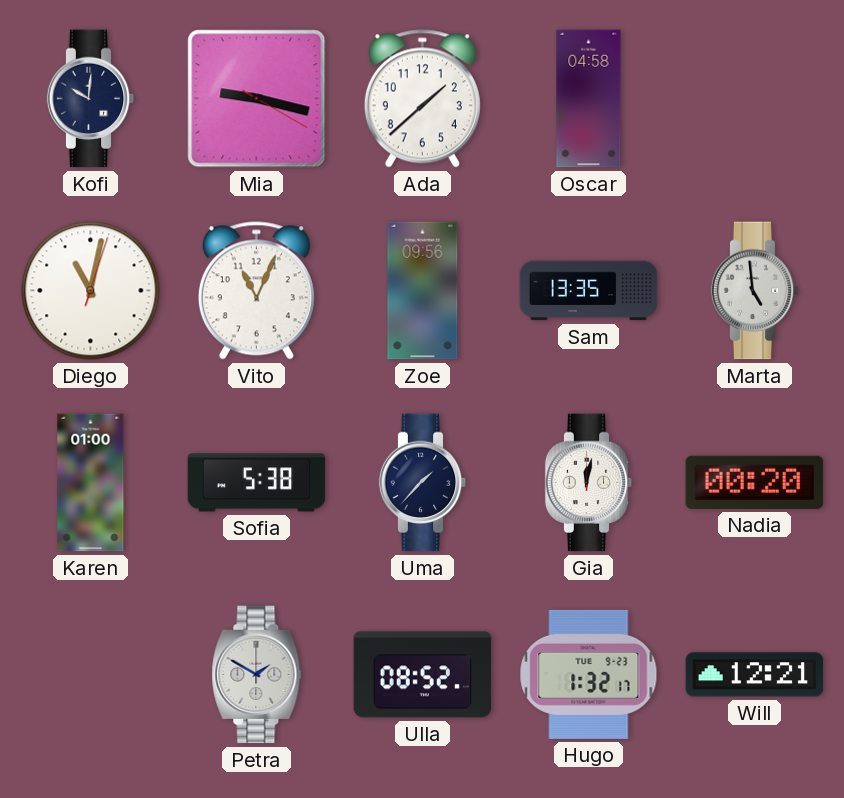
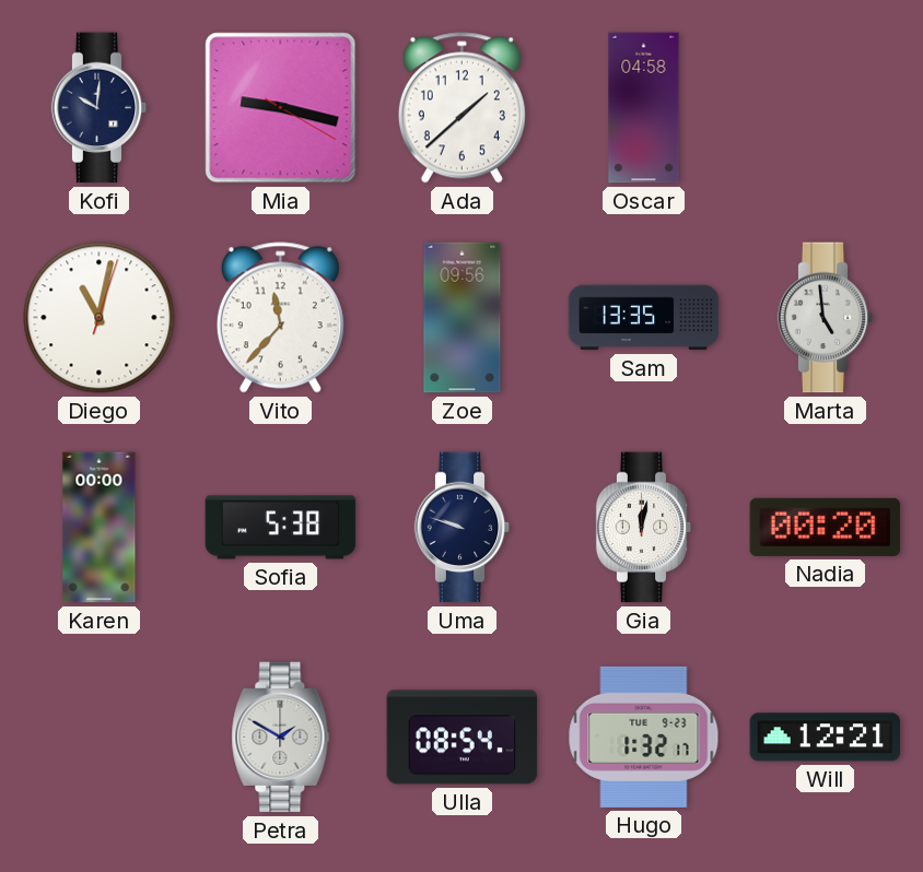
Vito: 11:04 -> 11:37 (280, 318)
Karen: 01:00 -> 00:00 (100, 528)
Uma: 1:37 -> 9:48 (463, 528)
Ulla: 08:52 -> 08:54 (463, 738)
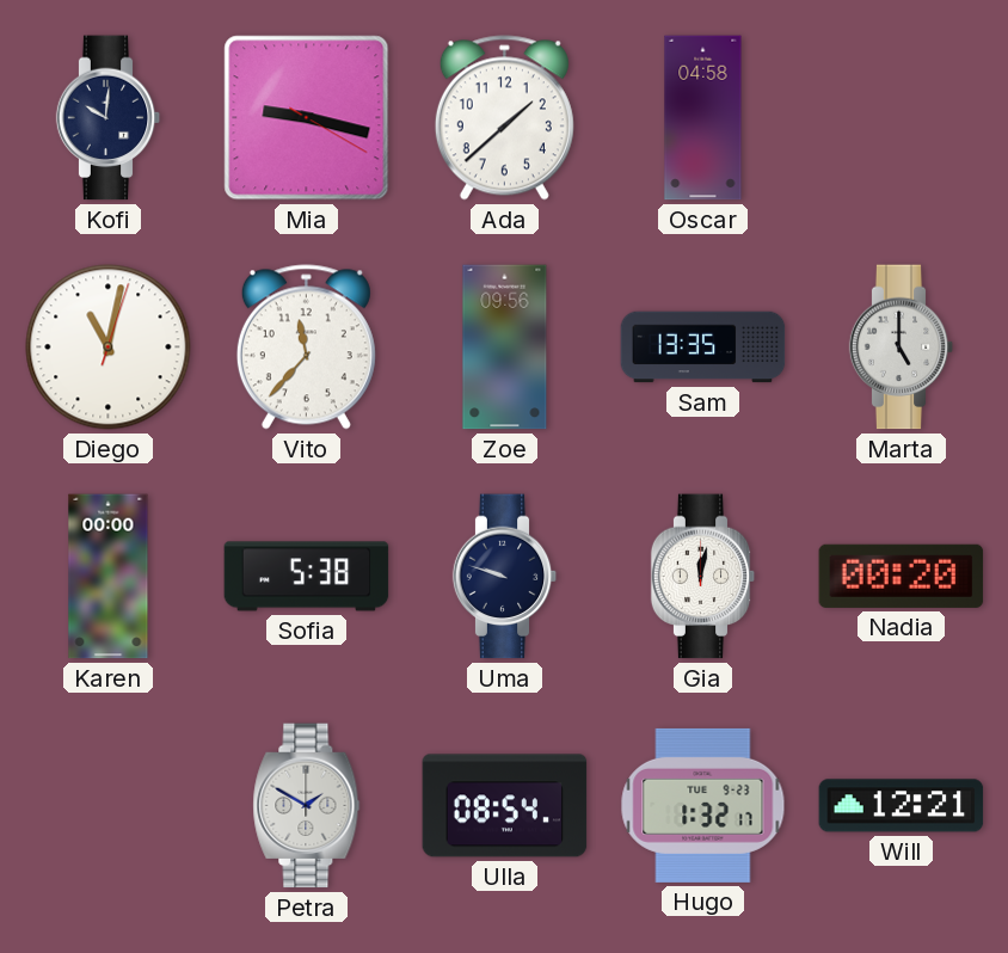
Marta: 4:59 -> 5:00 (902, 348)
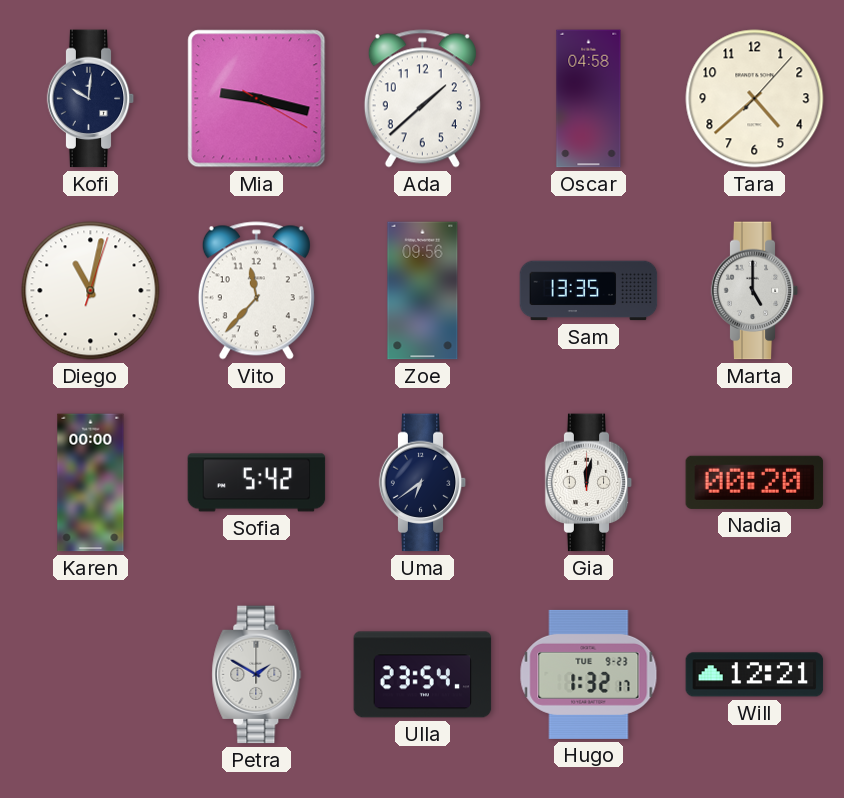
Tara: none -> 4:38 (755, 99)
Sofia: 5:38 -> 5:42 (257, 483)
Uma: 9:48 -> 6:39 (423, 483)
Ulla: 08:54 -> 23:54 (423, 675)
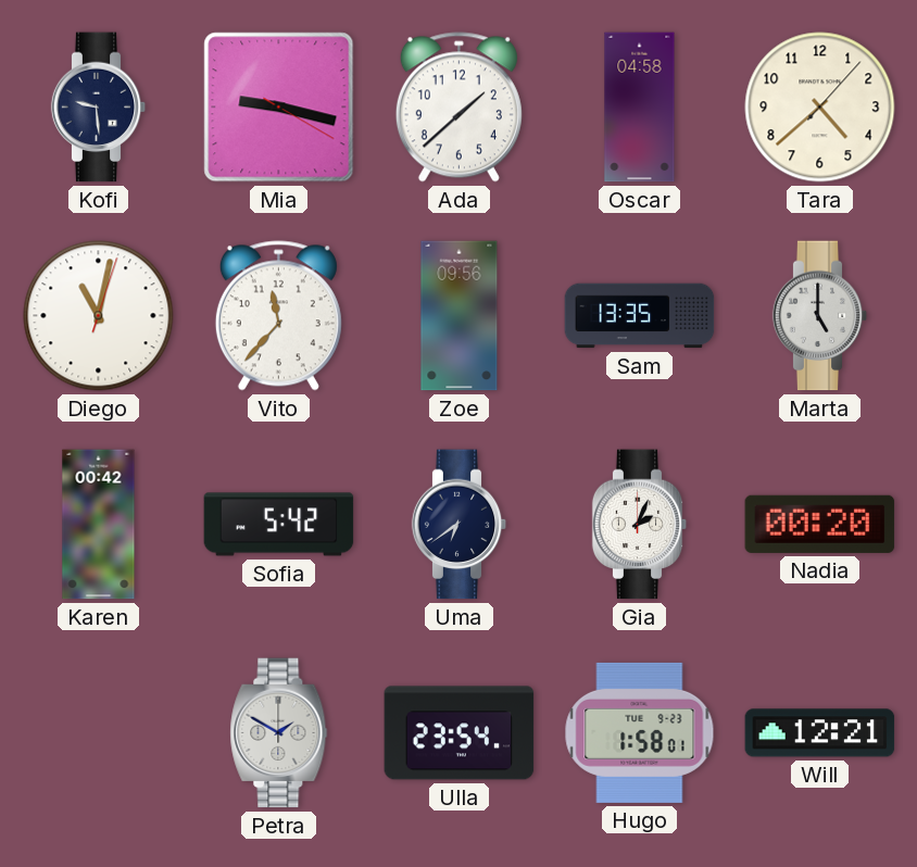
Kofi: 10:01 -> 9:29 (99, 108)
Karen: 00:00 -> 00:42 (99, 525)
Gia: 12:02 -> 2:04 (640, 525)
Hugo: 1:32 -> 1:58 (640, 732)
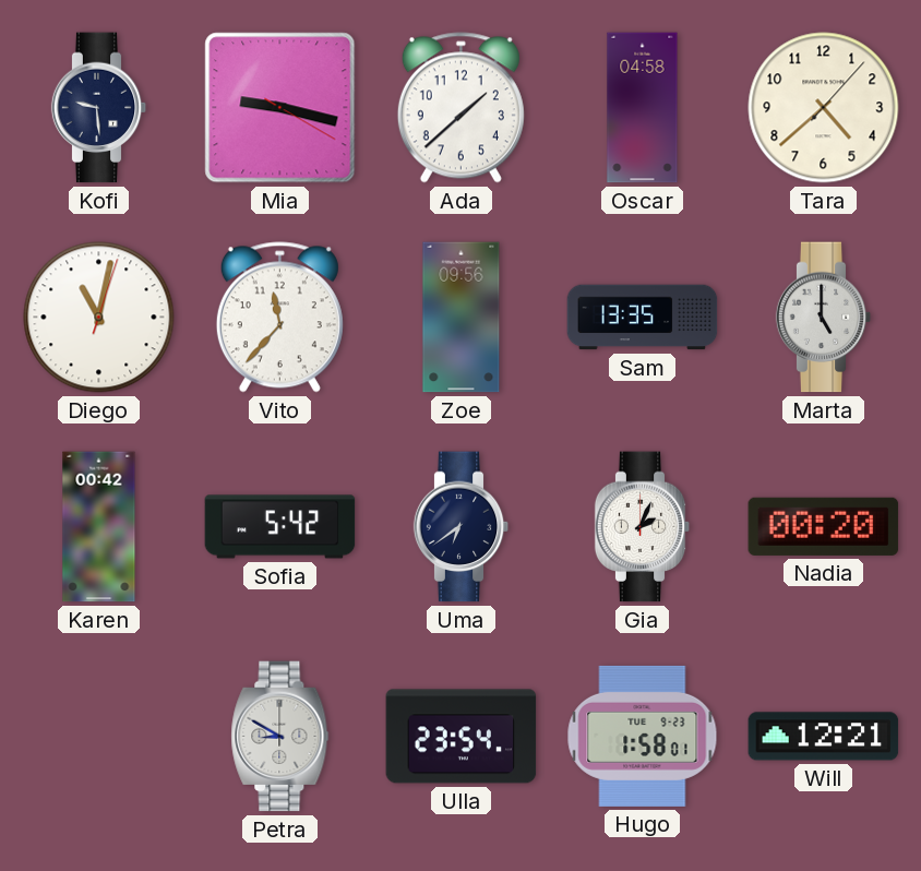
Petra: 1:50 -> 8:50 (280, 737)
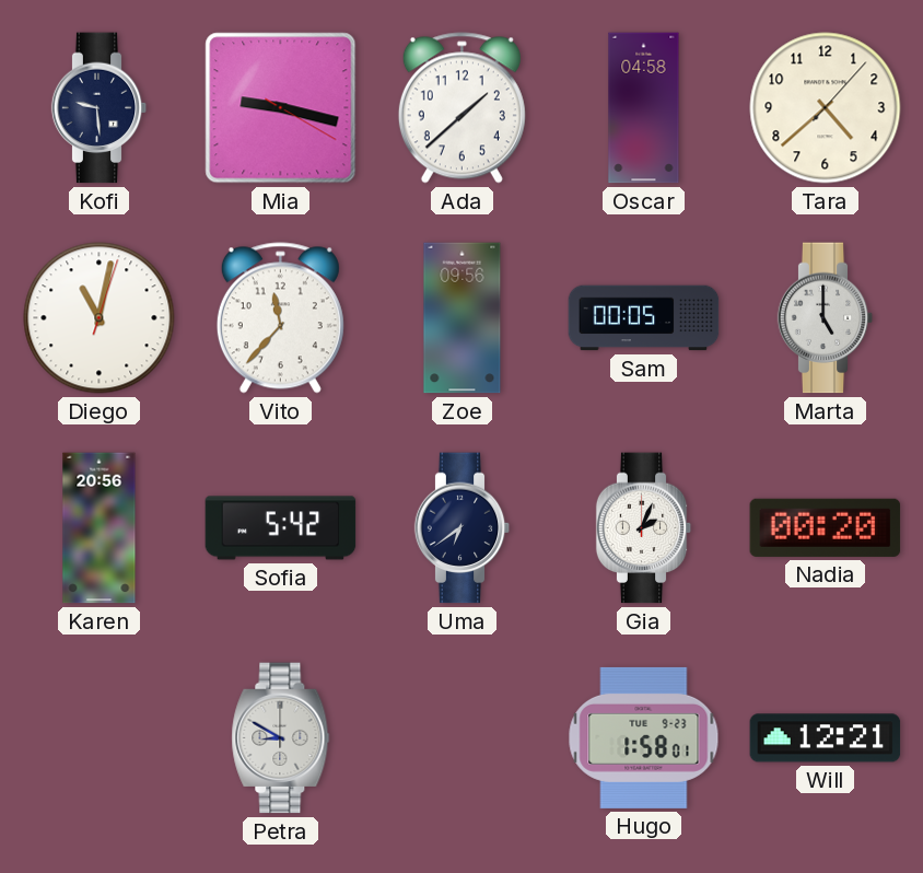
Sam: 13:35 -> 00:05 (644, 318)
Karen: 00:42 -> 20:56 (100, 528)
Ulla: 23:54 -> none (462, 737)
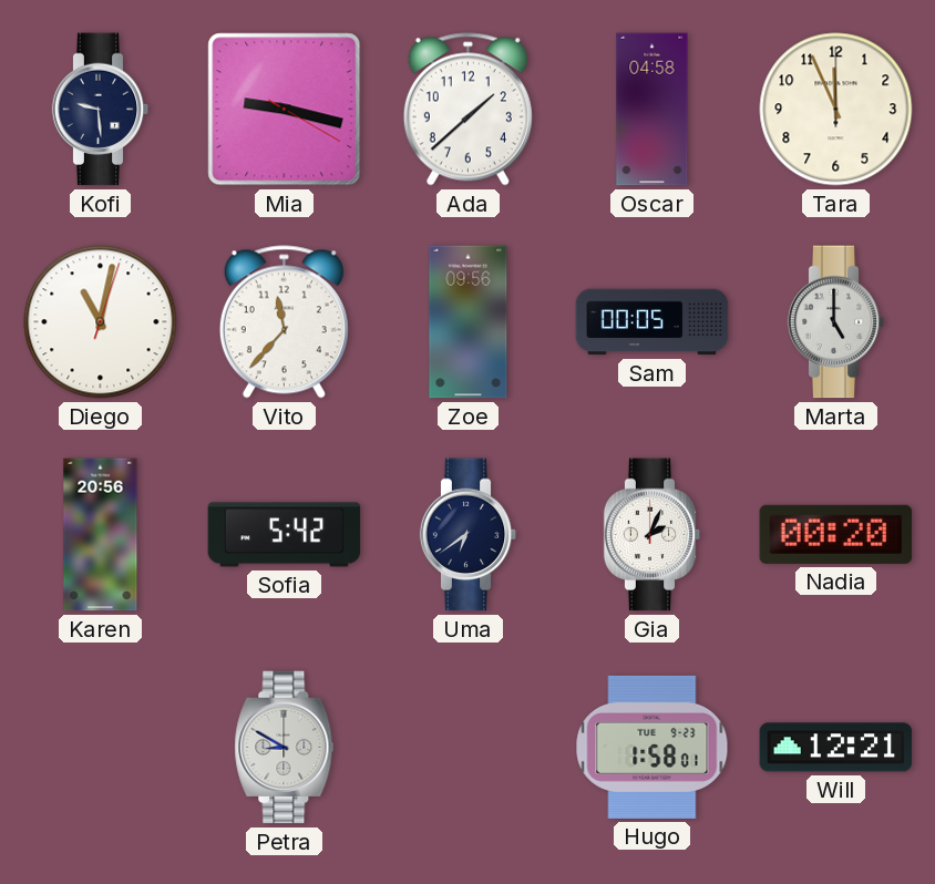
Tara: 4:38 -> 11:56 (836, 110)
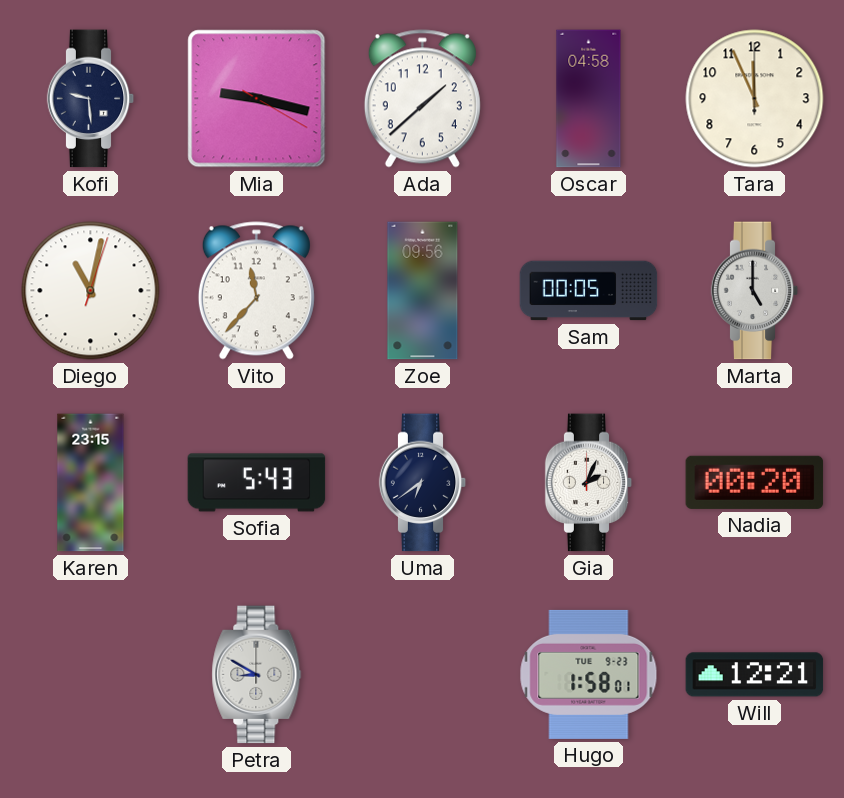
Karen: 20:56 -> 23:15 (91, 483)
Sofia: 5:42 -> 5:43 (257, 483)
